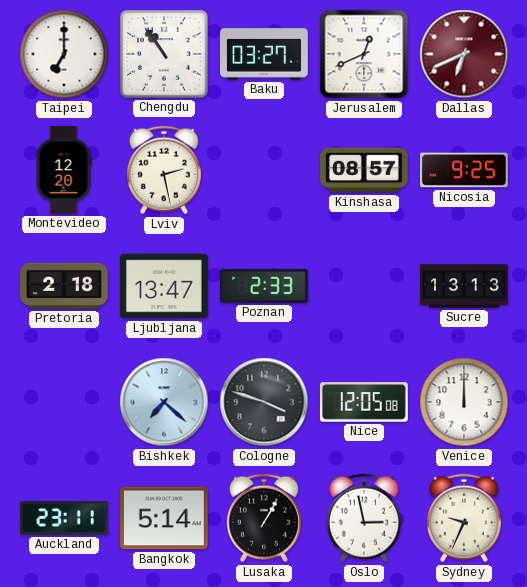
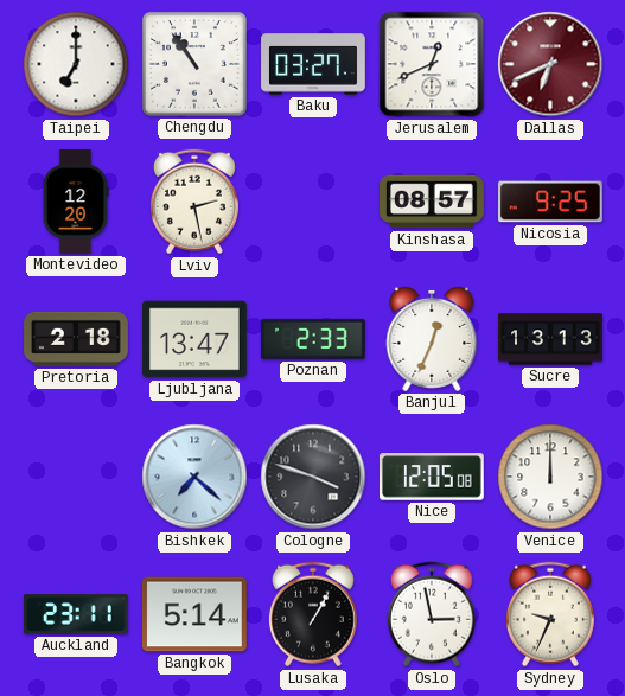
Banjul: none -> 12:34 (432, 339)
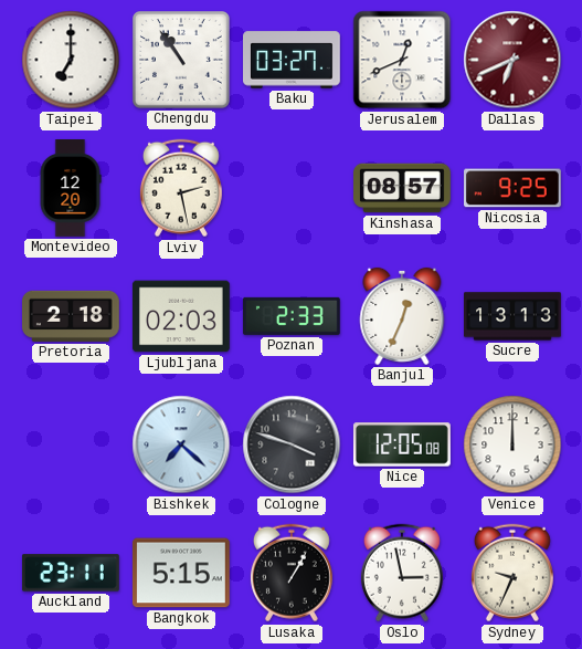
Ljubljana: 13:47 -> 02:03 (181, 316)
Bangkok: 5:14 -> 5:15 (181, 573)
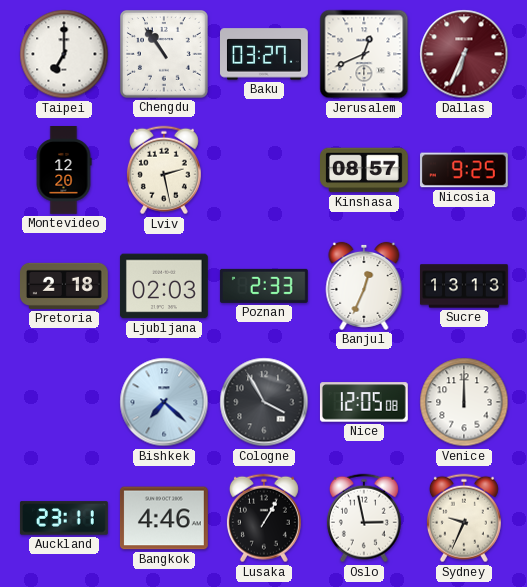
Dallas: 6:41 -> 6:34 (464, 54)
Cologne: 3:48 -> 3:55 (264, 402)
Bangkok: 5:15 -> 4:46 (164, 518)
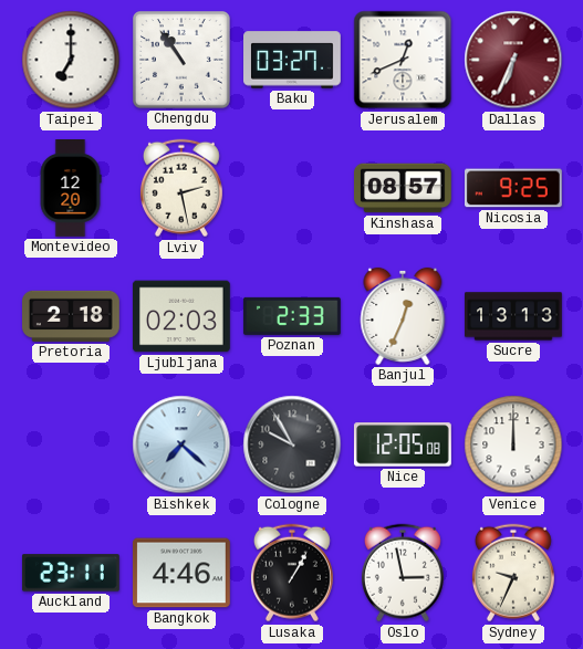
Cologne: 3:55 -> 9:55 (292, 444)
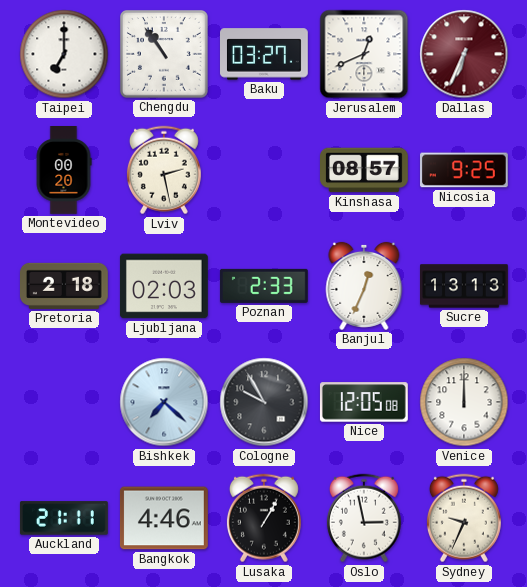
Montevideo: 12:20 -> 00:20 (64, 171)
Auckland: 23:11 -> 21:11 (64, 518)
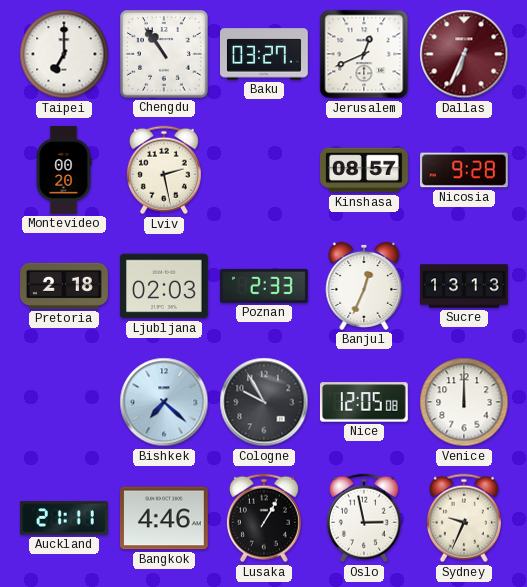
Nicosia: 9:25 -> 9:28 (465, 170)
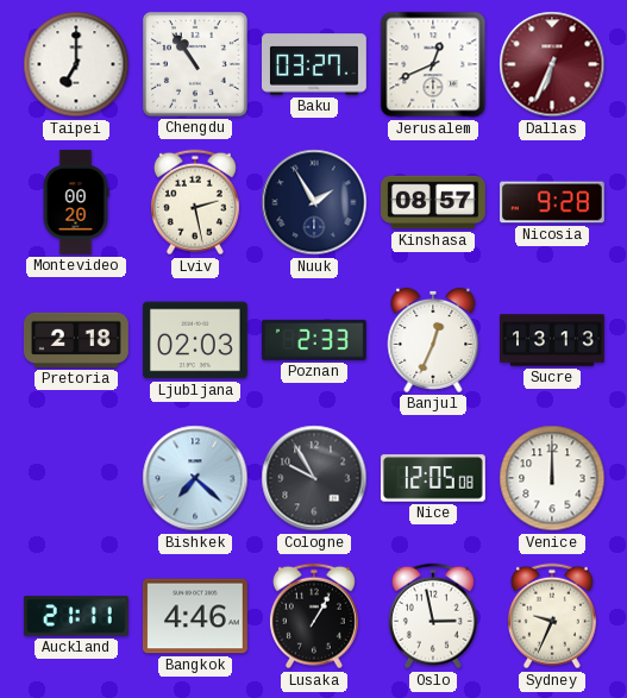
Nuuk: none -> 1:55 (314, 202)
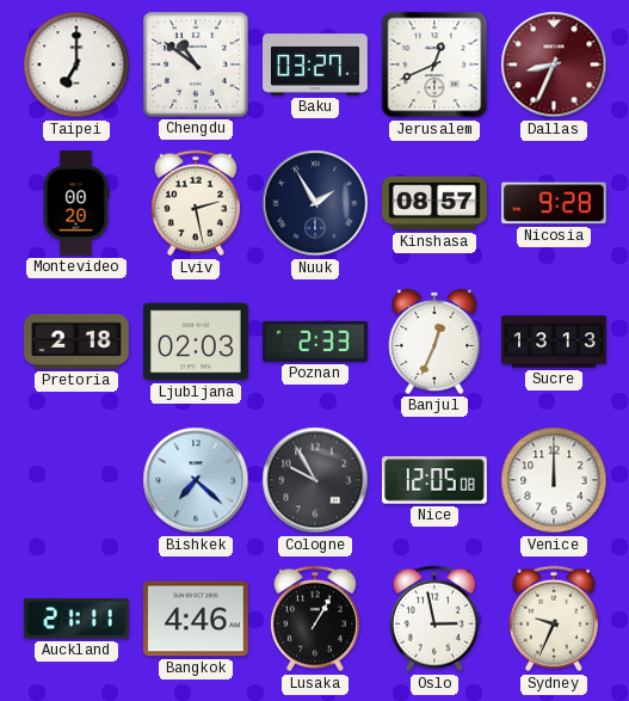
Chengdu: 10:54 -> 10:51 (197, 66)
Dallas: 6:34 -> 8:34 (554, 64)
